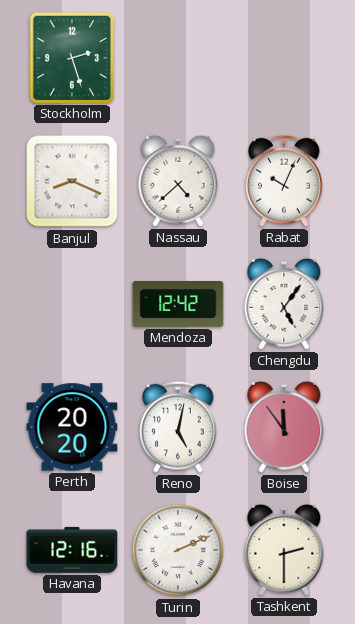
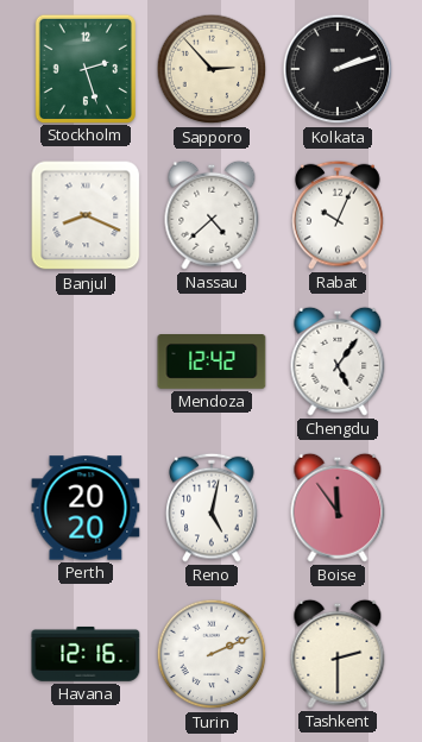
Sapporo: none -> 2:53 (212, 69)
Kolkata: none -> 2:12 (338, 69)
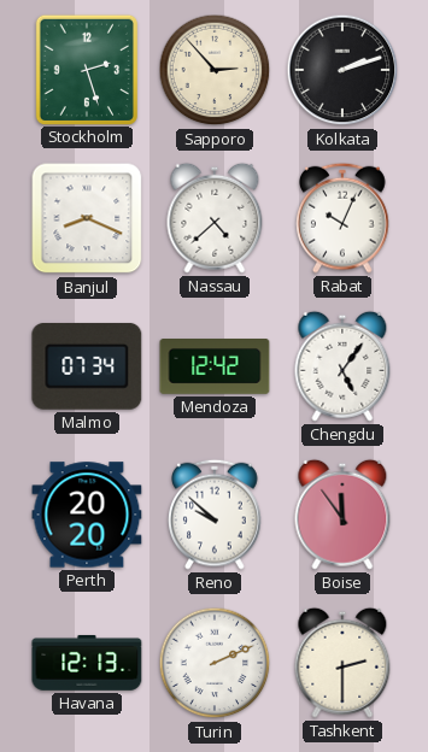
Malmo: none -> 07:34 (87, 366)
Reno: 5:02 -> 9:52 (215, 515)
Havana: 12:16 -> 12:13 (87, 663)
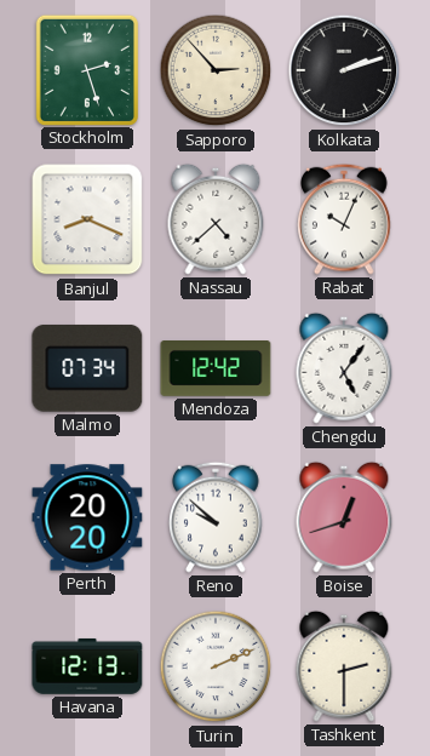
Boise: 11:54 -> 12:42 (344, 517)
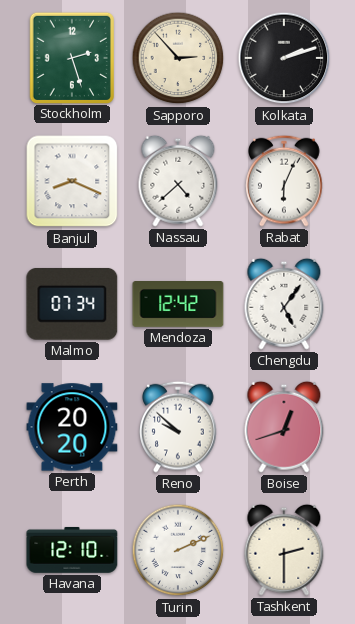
Rabat: 10:04 -> 6:04 (284, 181)
Havana: 12:13 -> 12:10 (72, 550)
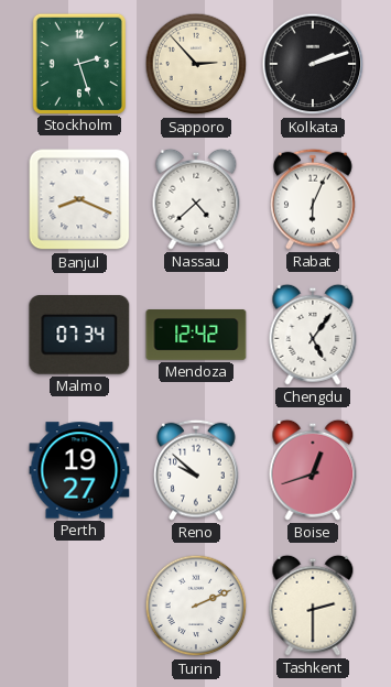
Perth: 20:20 -> 19:27 (79, 470)
Havana: 12:10 -> none (72, 550)
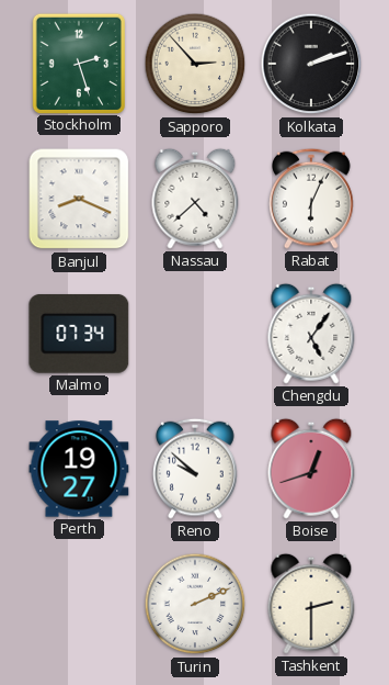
Mendoza: 12:42 -> none (196, 336)
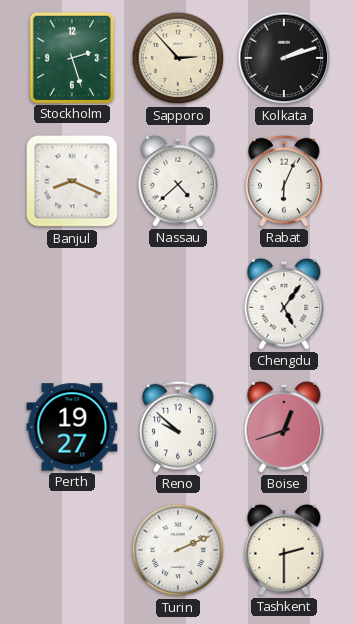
Malmo: 07:34 -> none (79, 334)
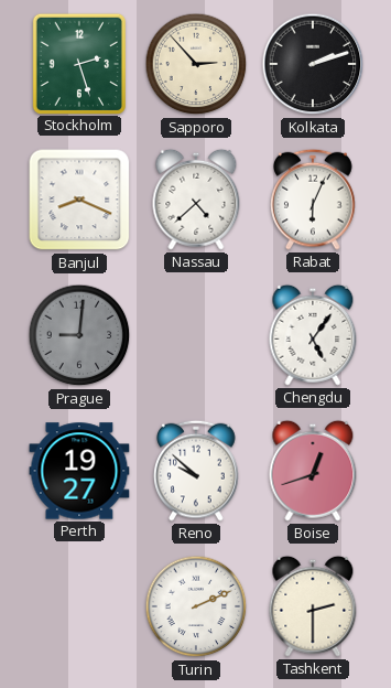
Prague: none -> 9:01 (79, 335)
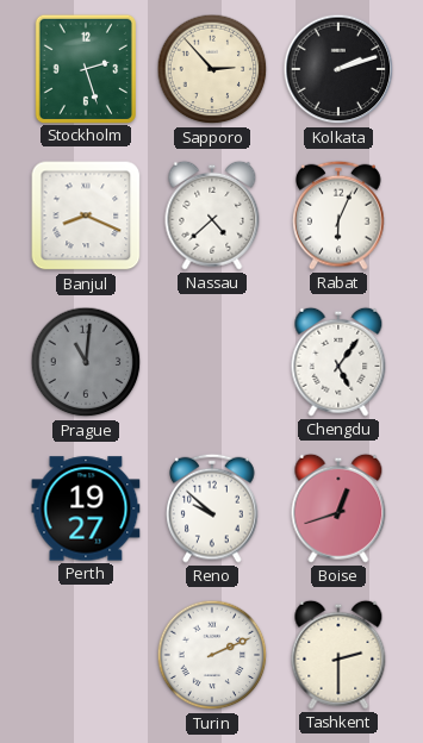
Prague: 9:01 -> 11:01 (86, 362)
